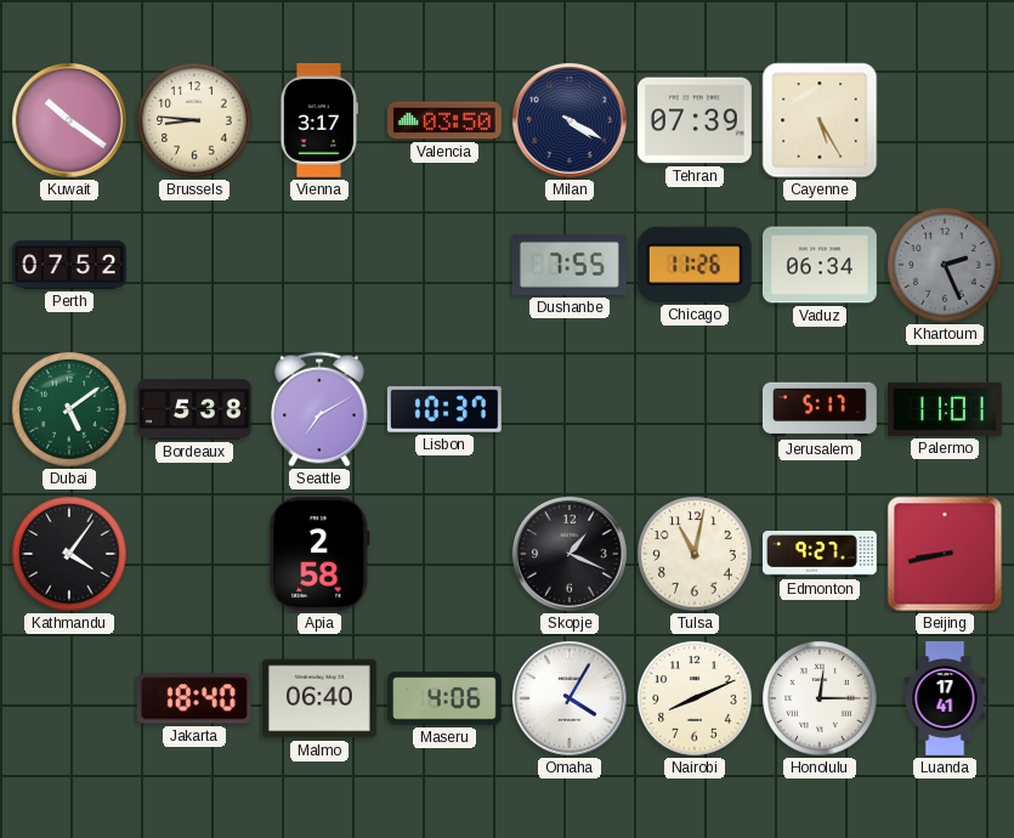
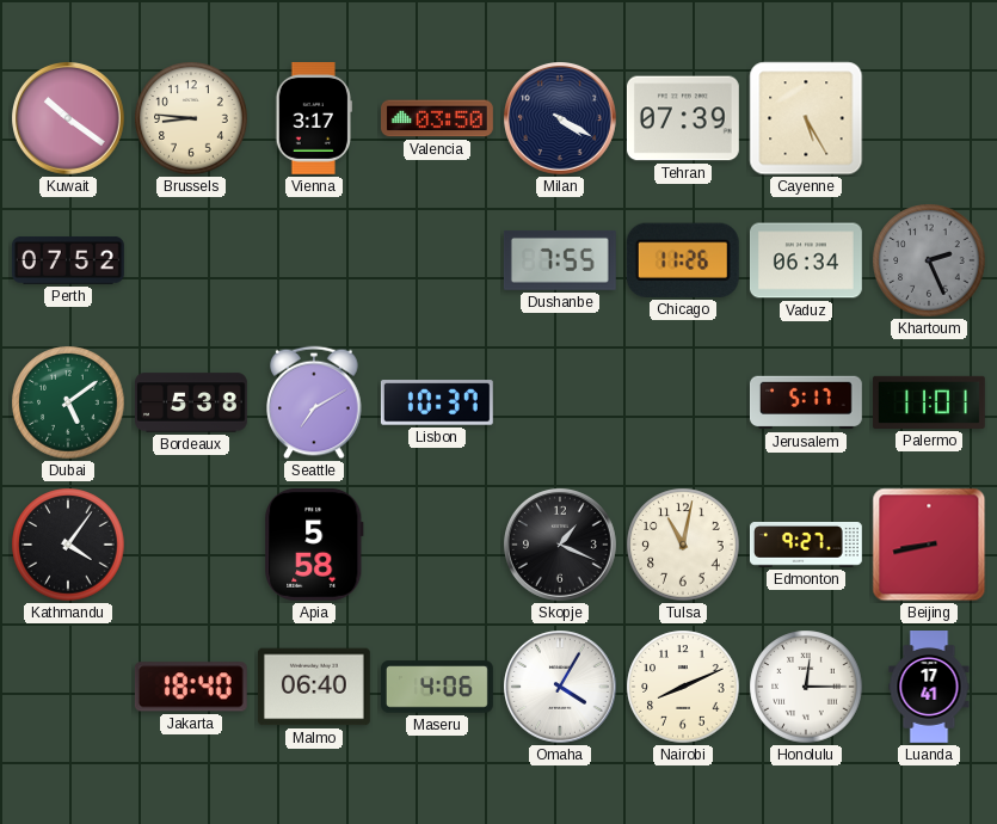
Apia: 2:58 -> 5:58 (314, 545)
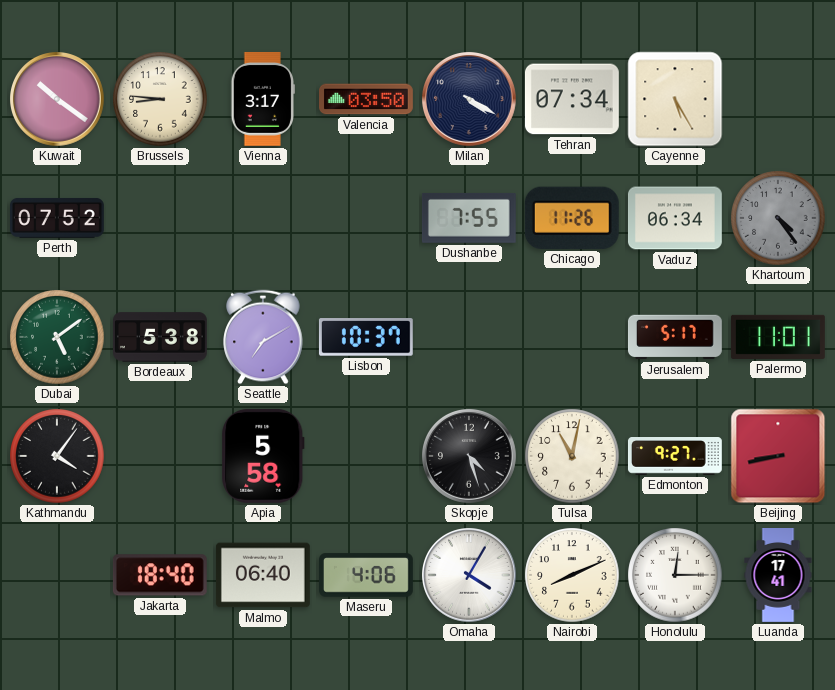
Tehran: 07:39 -> 07:34 (572, 99)
Khartoum: 2:26 -> 4:24 (778, 218)
Skopje: 1:19 -> 4:27 (470, 457)
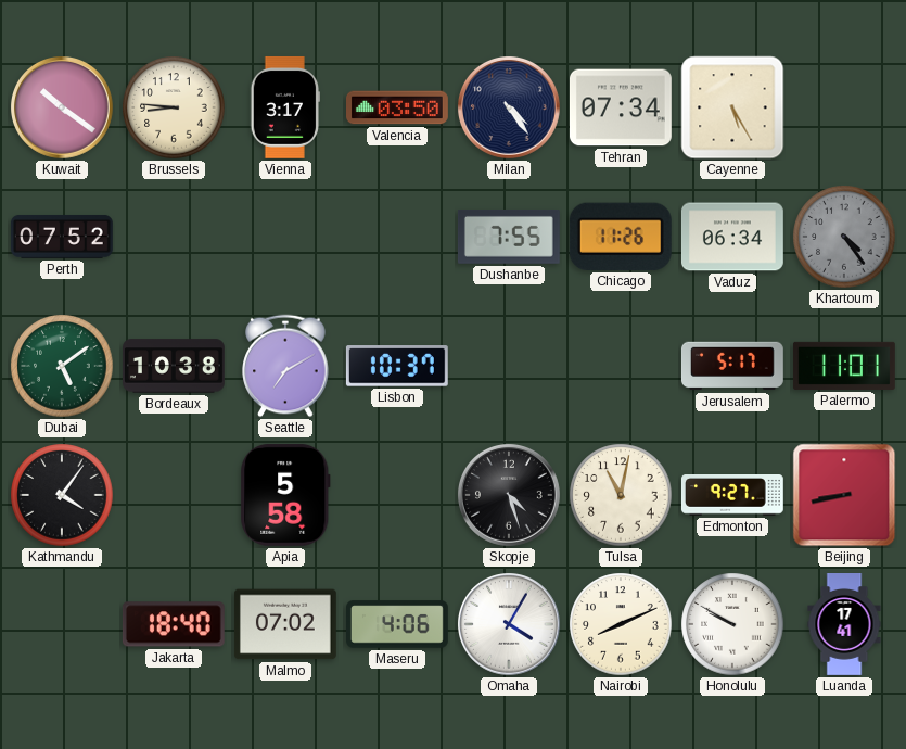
Milan: 4:20 -> 4:24 (510, 109)
Bordeaux: 5:38 -> 10:38 (175, 366)
Malmo: 06:40 -> 07:02 (285, 624)
Honolulu: 12:15 -> 9:50 (732, 624)
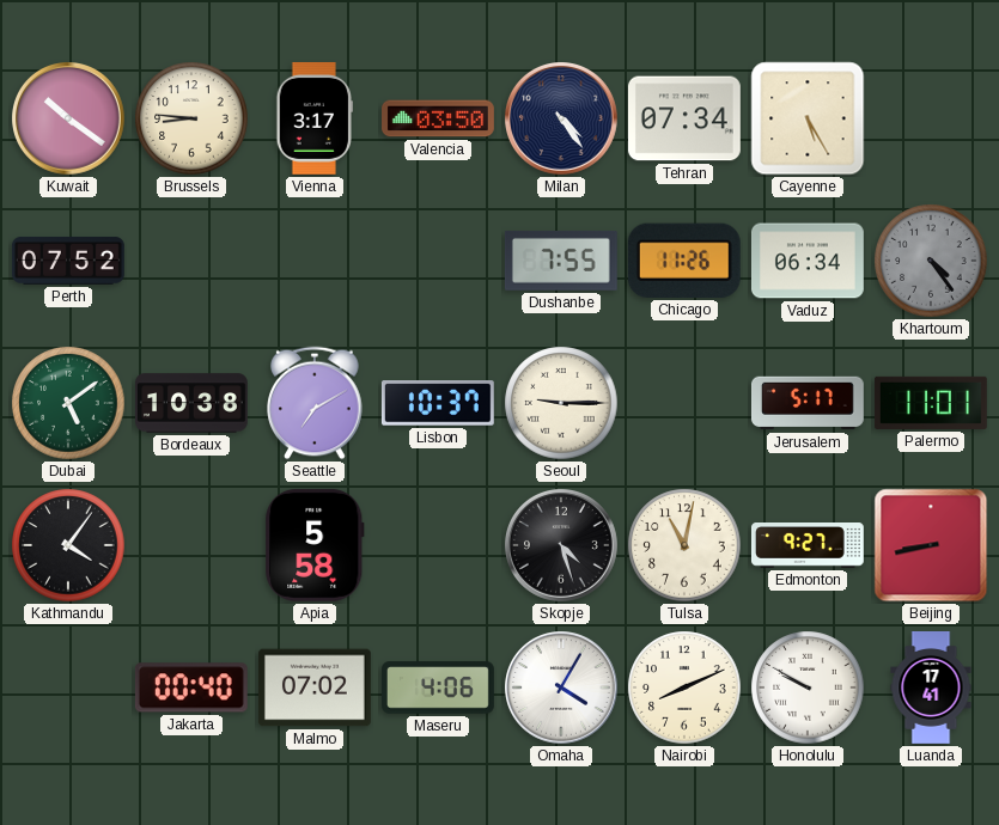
Seoul: none -> 9:15 (561, 403)
Jakarta: 18:40 -> 00:40 (191, 687)
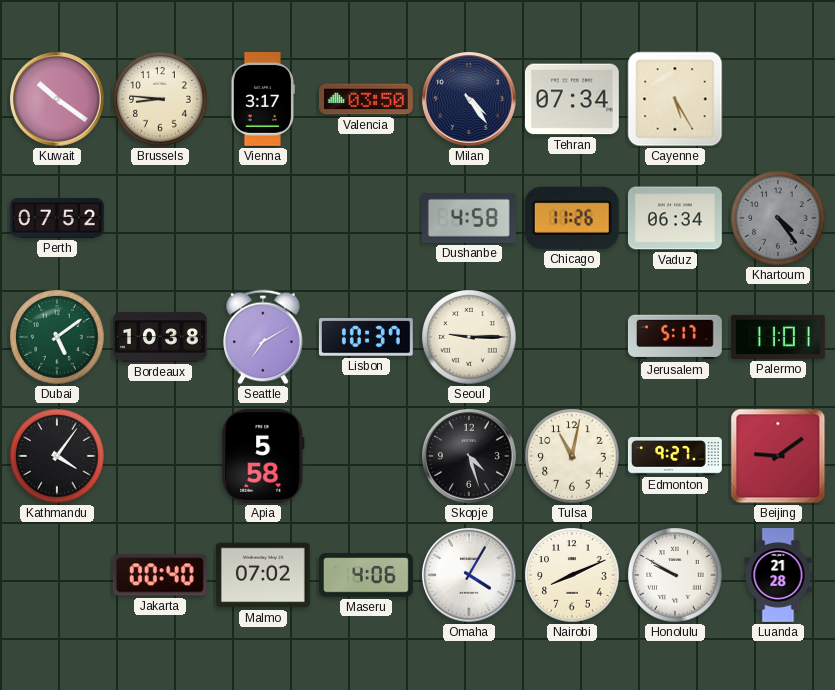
Dushanbe: 7:55 -> 4:58 (469, 218)
Beijing: 8:43 -> 9:09 (778, 456)
Luanda: 17:41 -> 21:28 (778, 576)
